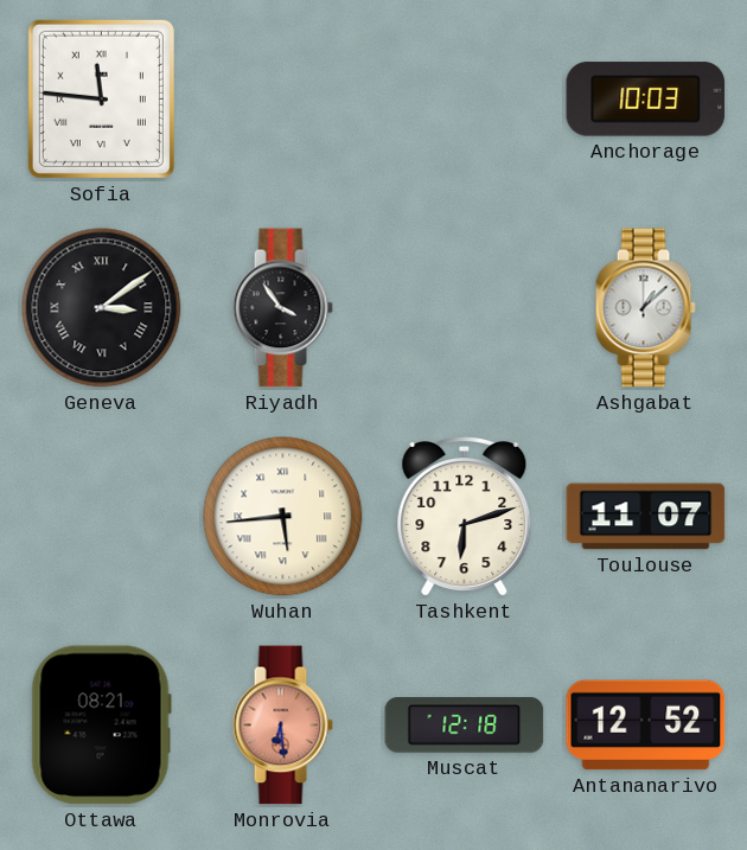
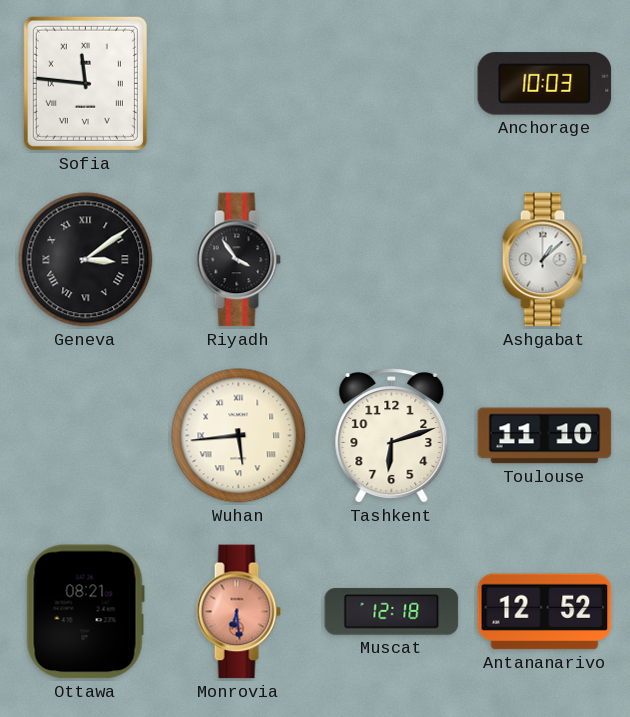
Toulouse: 11:07 -> 11:10 (545, 436)
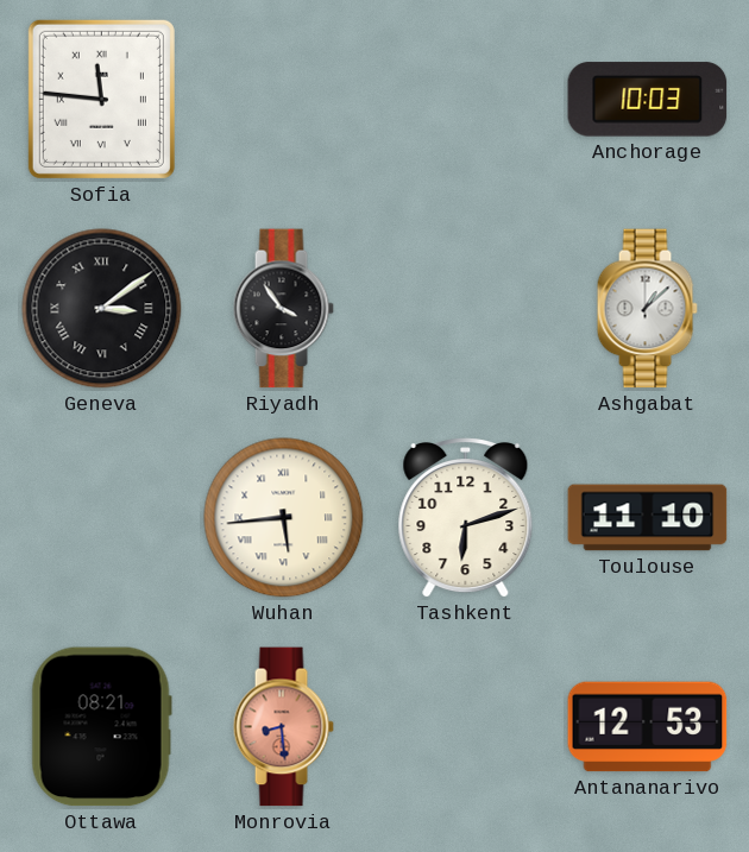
Monrovia: 6:29 -> 8:29 (283, 727)
Muscat: 12:18 -> none (392, 612)
Antananarivo: 12:52 -> 12:53 (648, 727)
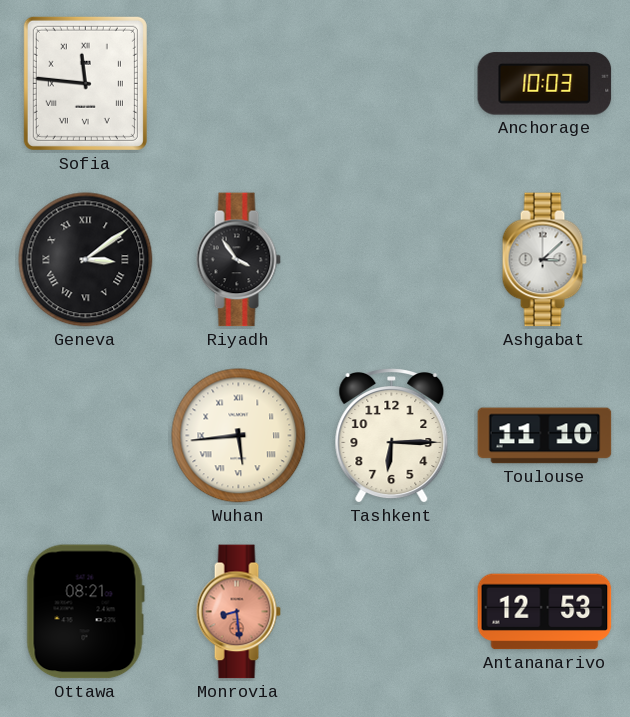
Ashgabat: 1:08 -> 3:08 (544, 260)
Tashkent: 6:12 -> 6:15 (392, 437)
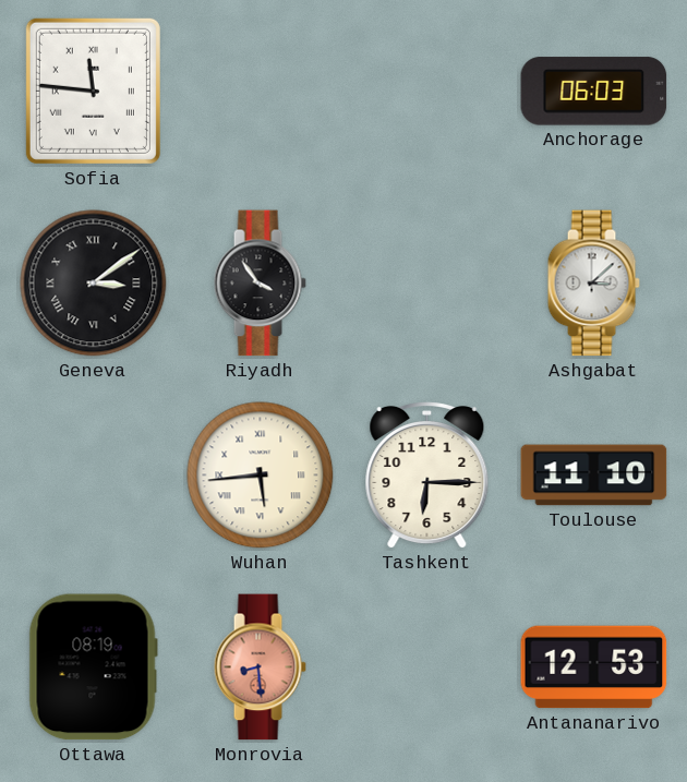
Anchorage: 10:03 -> 06:03 (594, 92)
Ottawa: 08:21 -> 08:19 (93, 667)
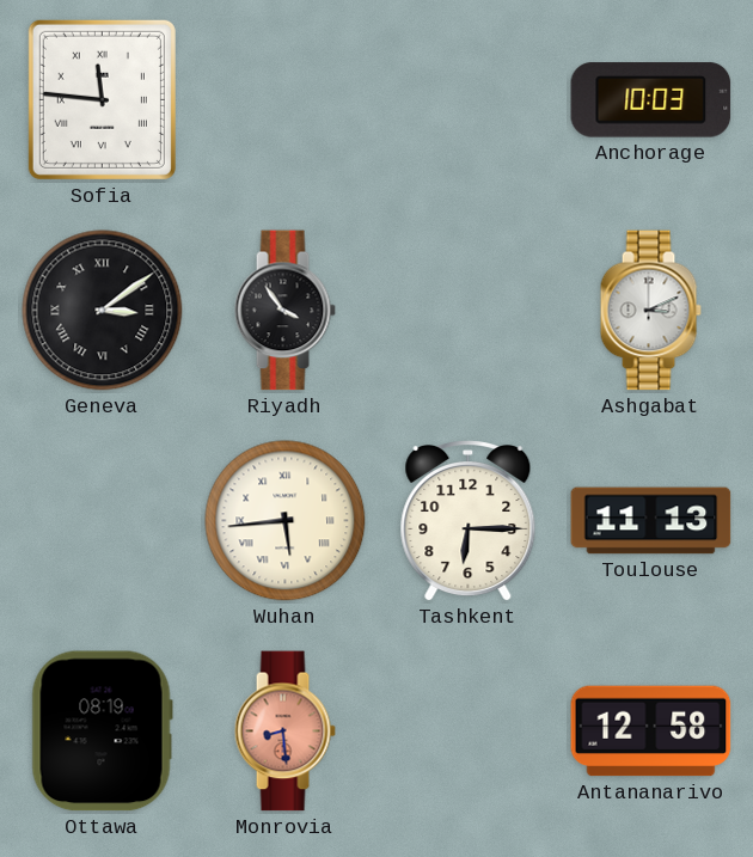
Anchorage: 06:03 -> 10:03 (651, 100)
Ashgabat: 3:08 -> 3:11 (650, 311)
Toulouse: 11:10 -> 11:13 (651, 521)
Antananarivo: 12:53 -> 12:58 (651, 731)
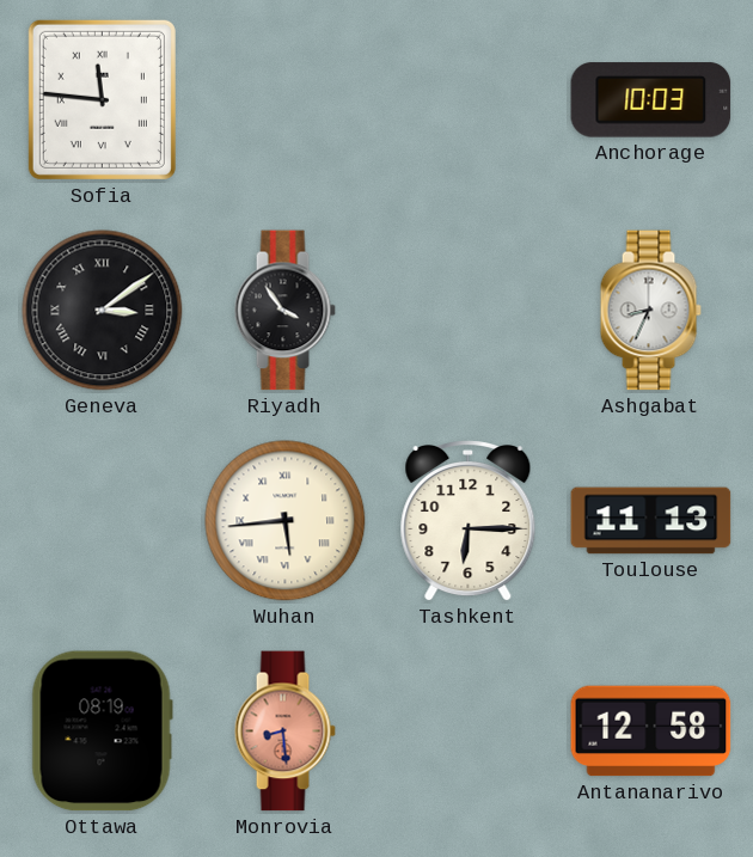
Ashgabat: 3:11 -> 8:34 (650, 311)
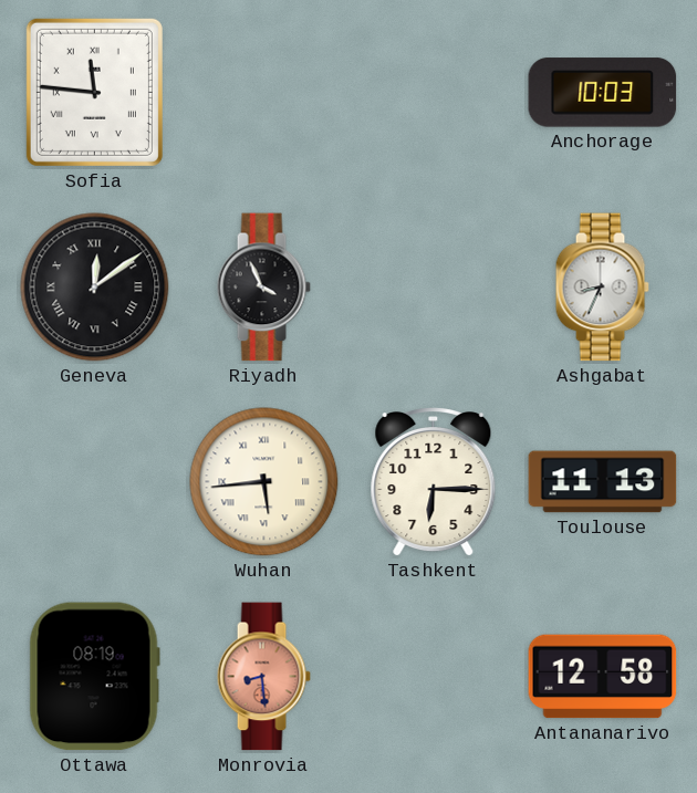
Geneva: 3:09 -> 12:09 (95, 288)
Riyadh: 3:54 -> 3:56 (263, 288)
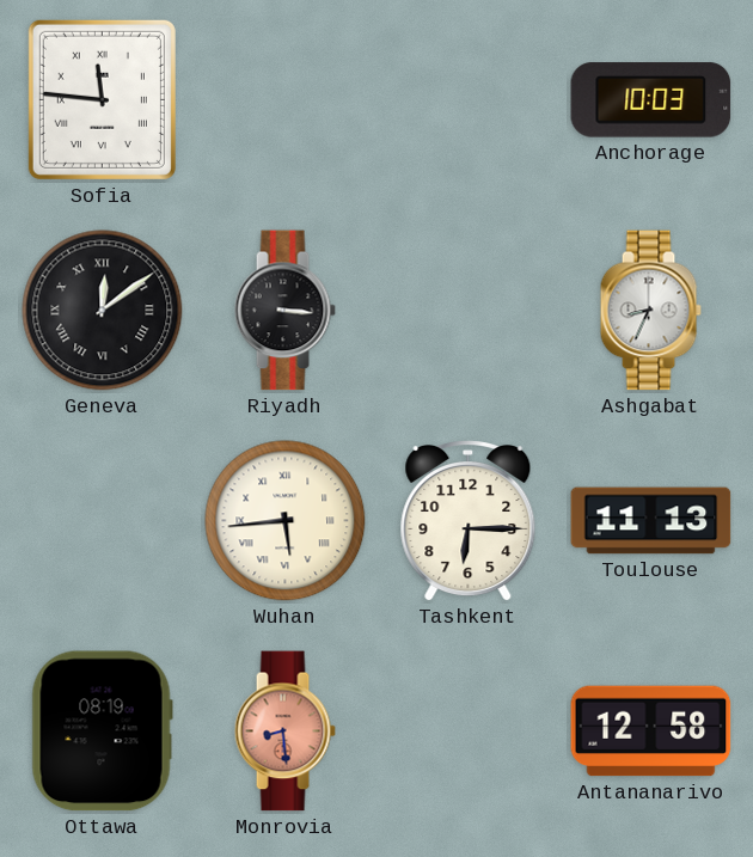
Riyadh: 3:56 -> 3:16 (284, 311)
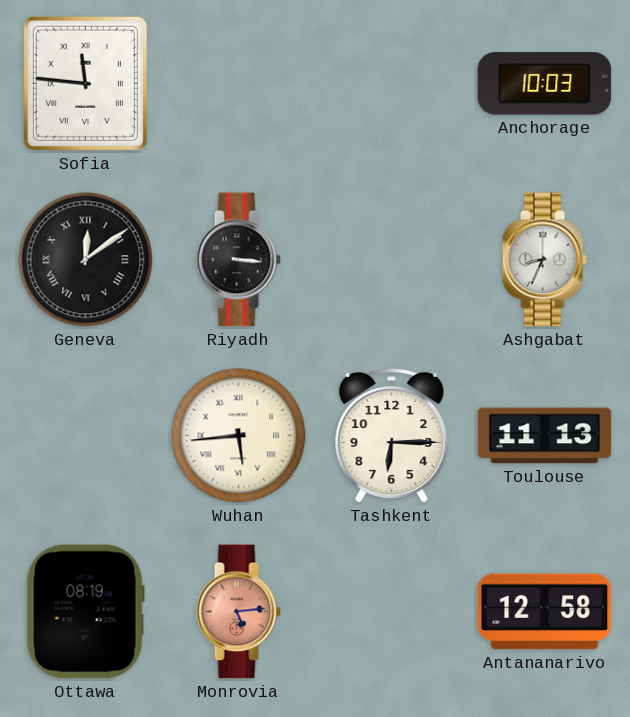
Monrovia: 8:29 -> 5:14 (238, 612)
